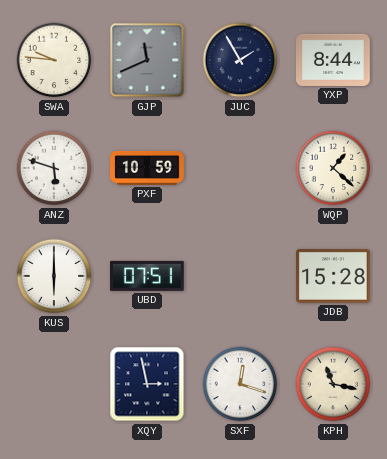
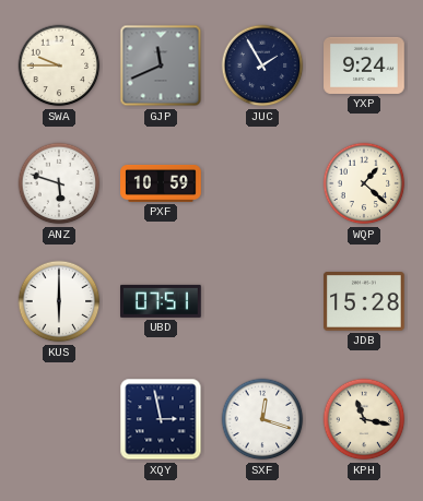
SWA: 9:46 -> 9:45 (59, 65)
YXP: 8:44 -> 9:24 (364, 65)
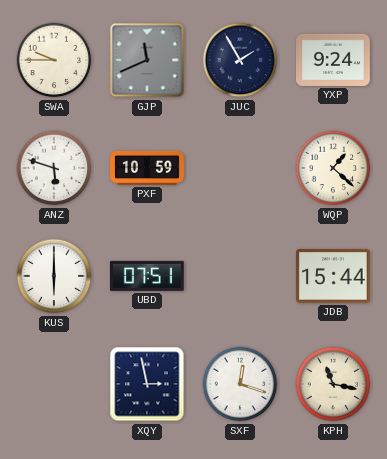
JDB: 15:28 -> 15:44 (334, 277)
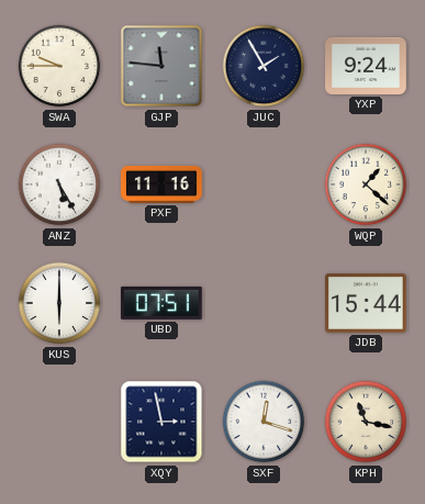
GJP: 11:41 -> 11:46 (161, 66)
ANZ: 5:48 -> 5:25 (59, 184)
PXF: 10:59 -> 11:16 (161, 184)
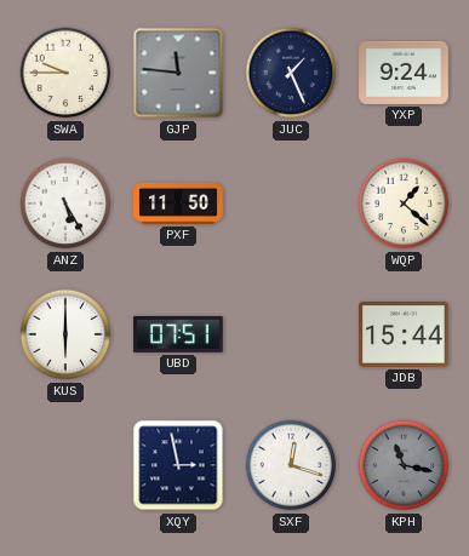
JUC: 1:55 -> 1:26 (291, 73)
PXF: 11:16 -> 11:50 (178, 204)
KPH dial: cream -> grey (404, 465)
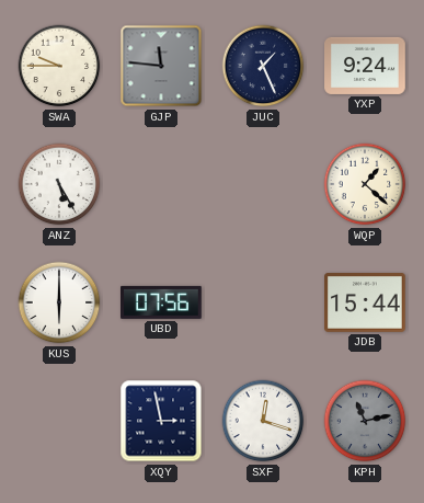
PXF: 11:50 -> none (178, 204)
UBD: 07:51 -> 07:56 (162, 302)
KPH: 11:17 -> 11:13 (365, 421)
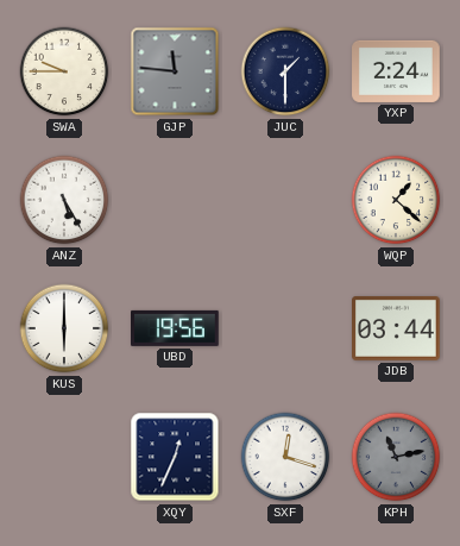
JUC: 1:26 -> 1:30 (285, 71)
YXP: 9:24 -> 2:24 (396, 71)
UBD: 07:56 -> 19:56 (176, 328)
JDB: 15:44 -> 03:44 (397, 330)
XQY: 2:58 -> 12:34 (175, 457)
